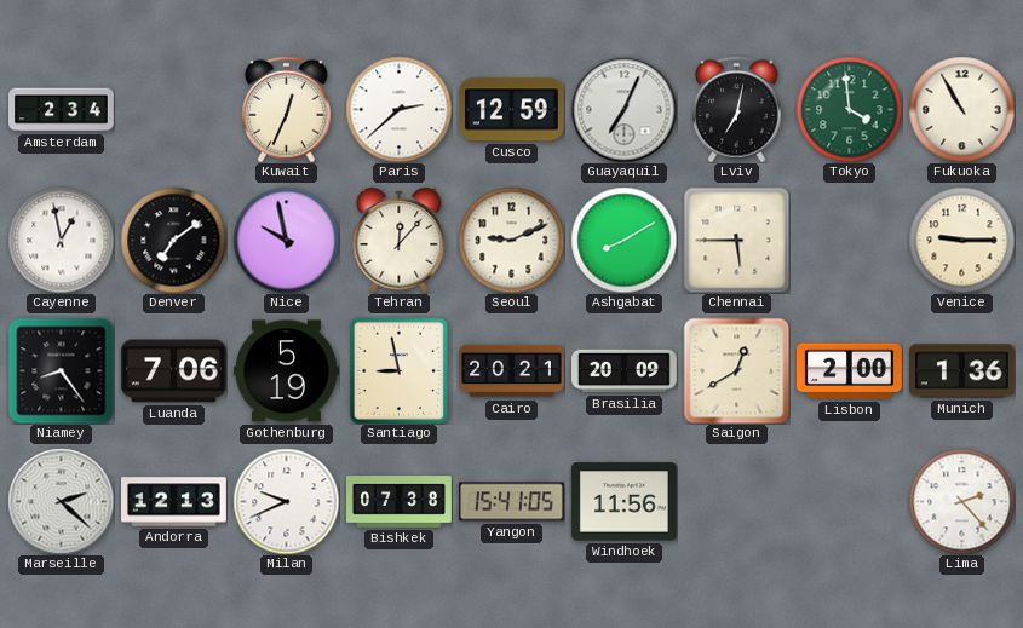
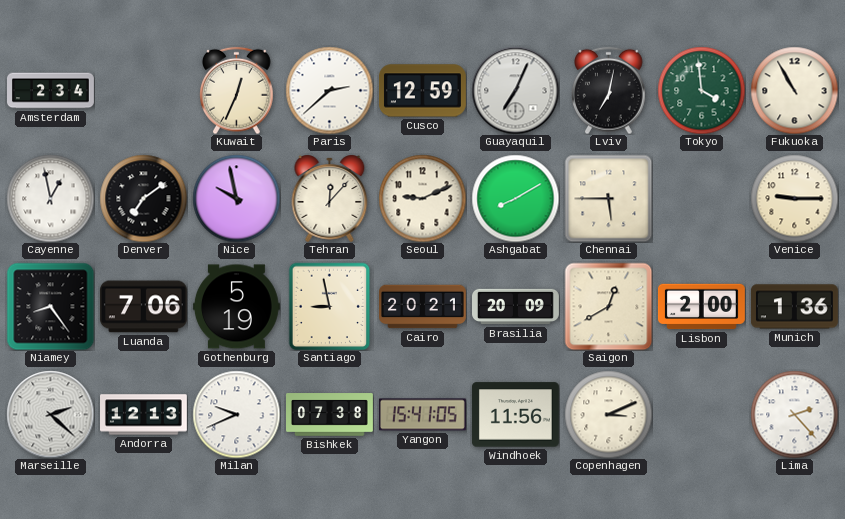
Copenhagen: none -> 3:11 (608, 414)
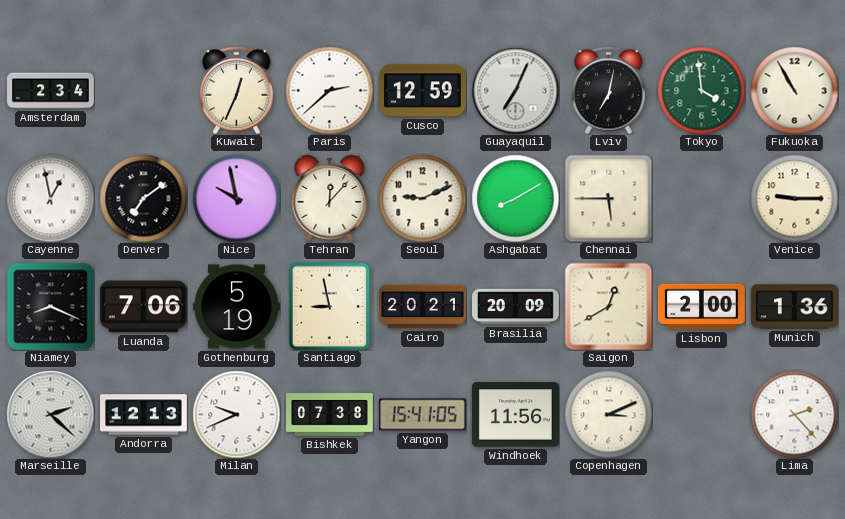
Niamey: 8:24 -> 8:19 (50, 306)
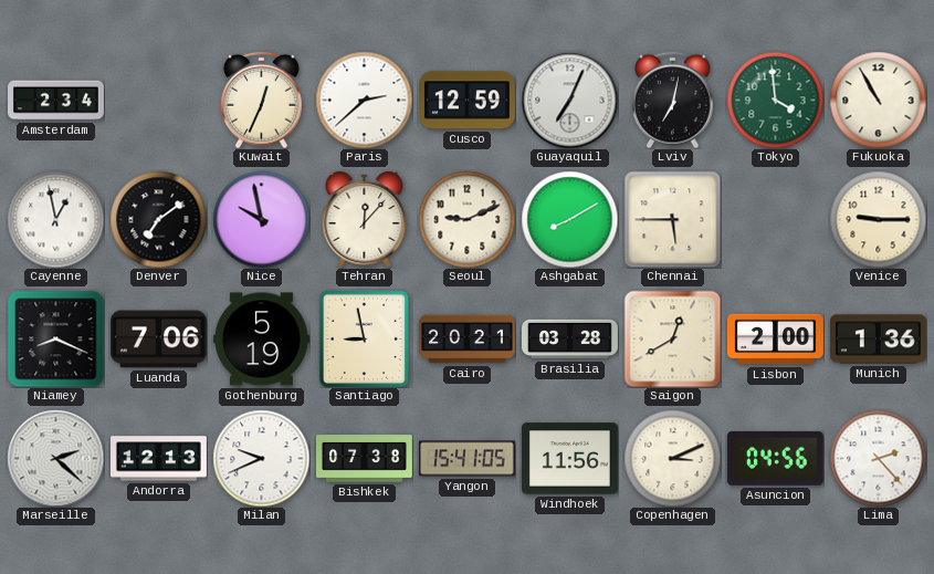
Brasilia: 20:09 -> 03:28 (570, 340)
Asuncion: none -> 04:56 (775, 458)
